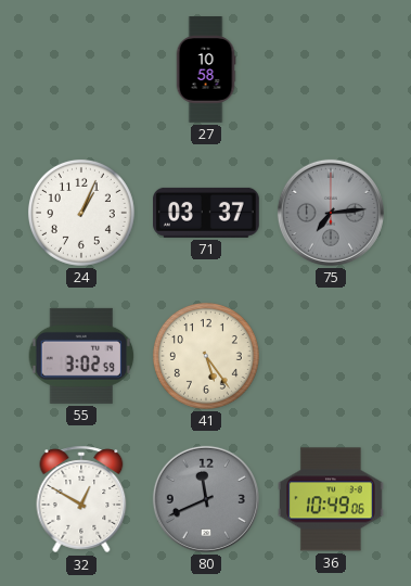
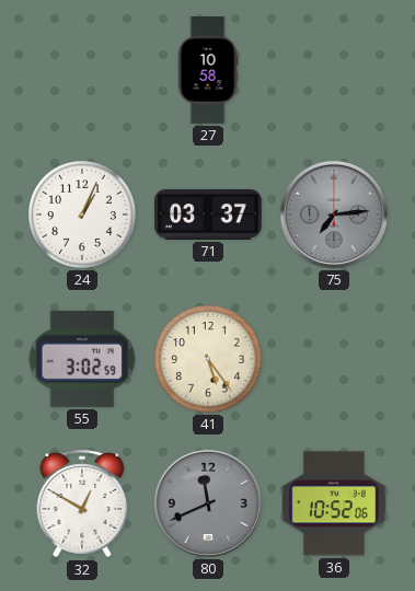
36: 10:49 -> 10:52 (335, 503)
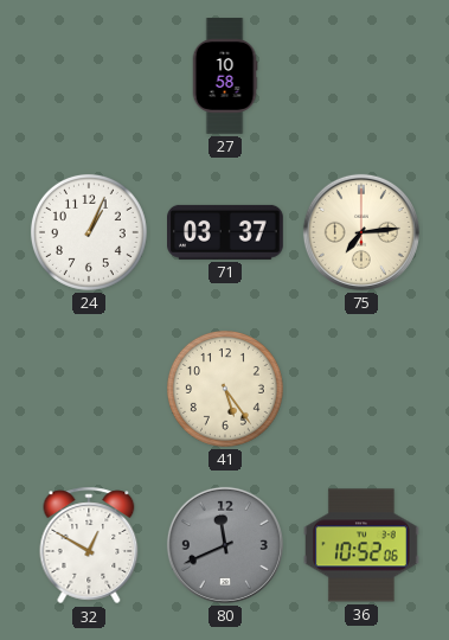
75 dial: grey -> cream (361, 232)
55: 3:02 -> none (82, 359)
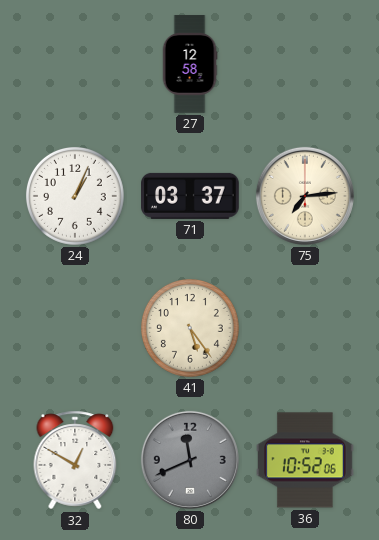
27: 10:58 -> 12:58 (190, 64)
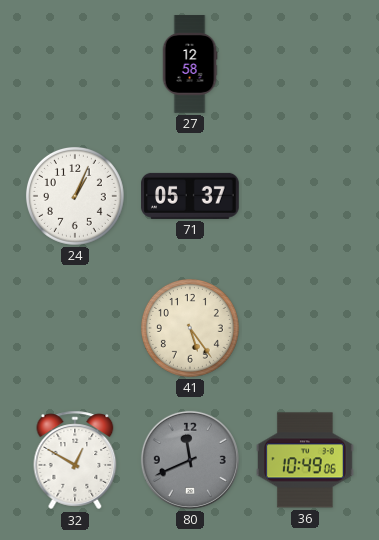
71: 03:37 -> 05:37 (191, 196)
75: 7:14 -> none (305, 196)
36: 10:52 -> 10:49 (306, 460)
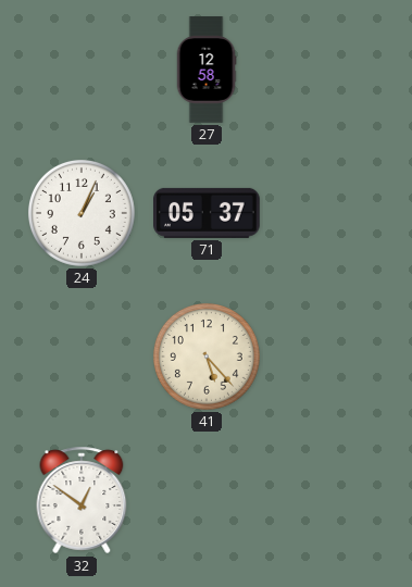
41: 5:24 -> 5:23 (207, 357)
32: 12:50 -> 12:51 (82, 500)
80: 11:41 -> none (190, 460)
36: 10:49 -> none (306, 460)
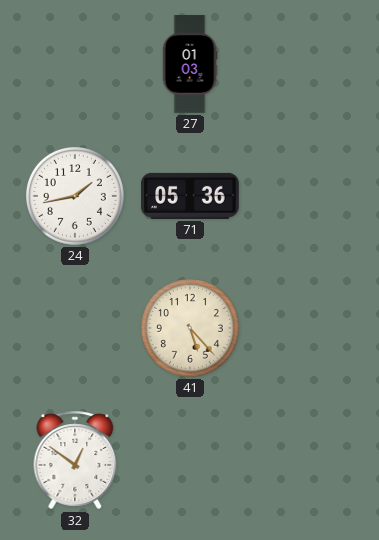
27: 12:58 -> 01:03 (190, 64)
24: 1:04 -> 1:43 (75, 196)
71: 05:37 -> 05:36 (191, 196)
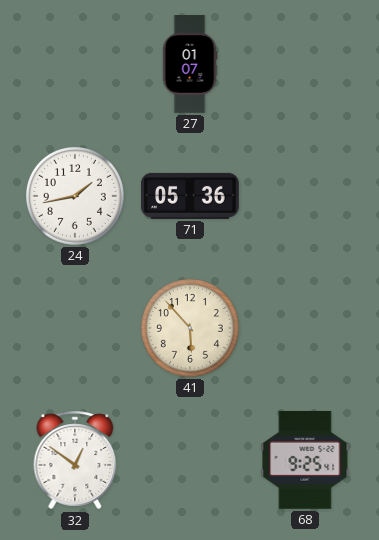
27: 01:03 -> 01:07 (190, 64)
41: 5:23 -> 5:53 (190, 328)
68: none -> 9:25 (305, 460)
